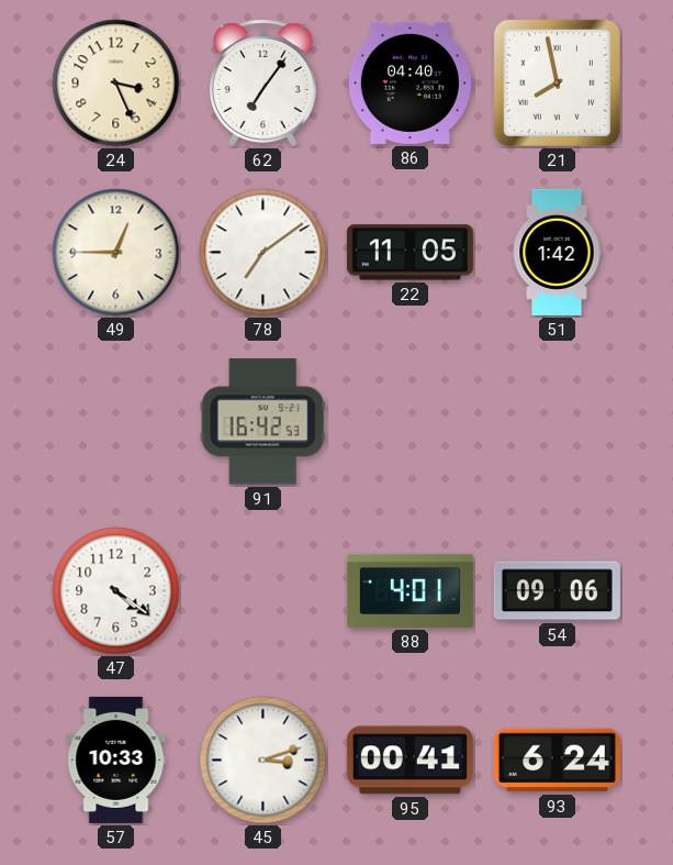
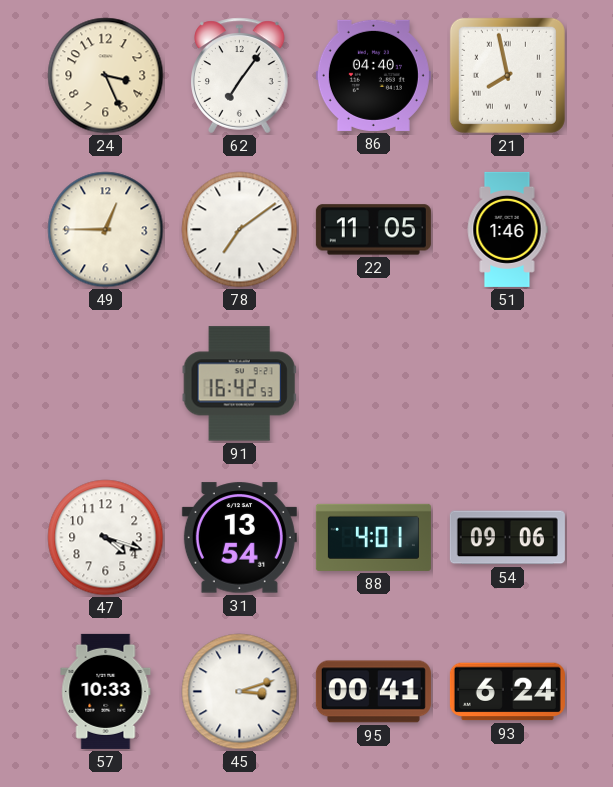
51: 1:42 -> 1:46 (507, 229)
47: 4:21 -> 4:18 (106, 538)
31: none -> 13:54 (239, 538)
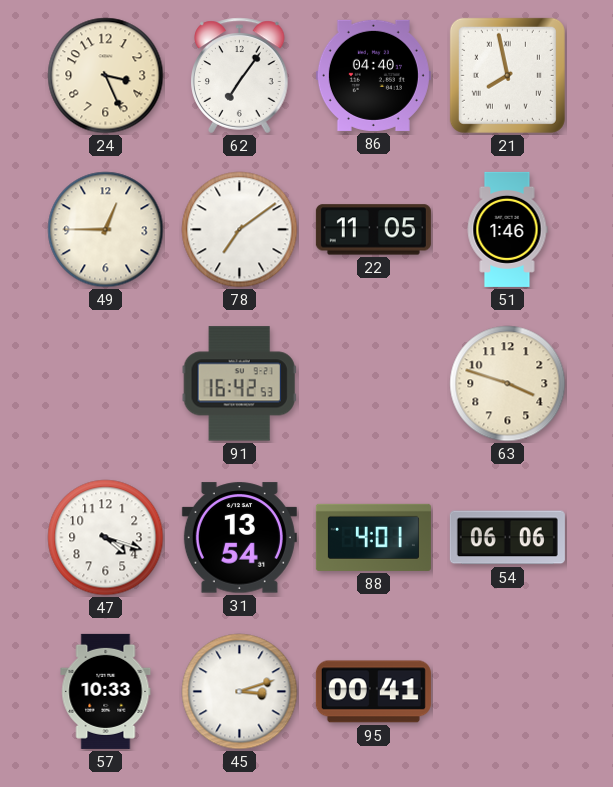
63: none -> 3:48 (508, 384)
54: 09:06 -> 06:06 (507, 538)
93: 6:24 -> none (507, 692)
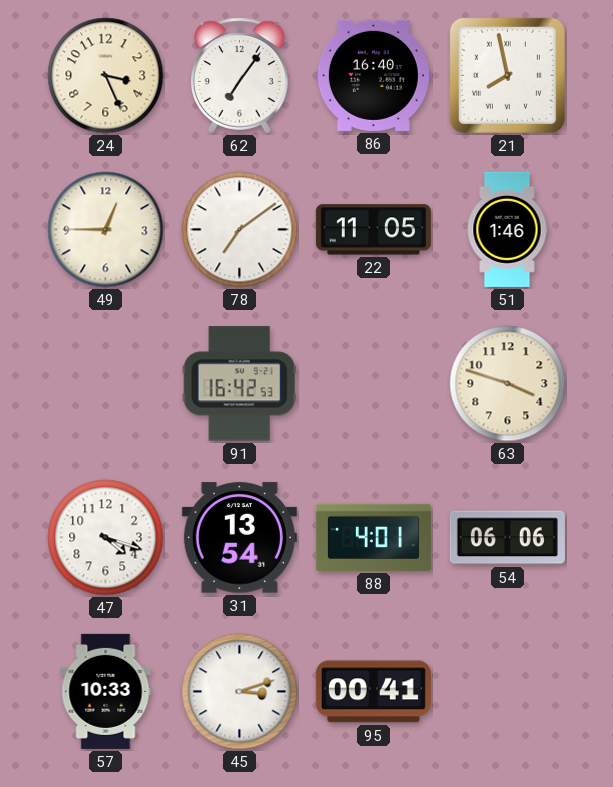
86: 04:40 -> 16:40 (373, 75)
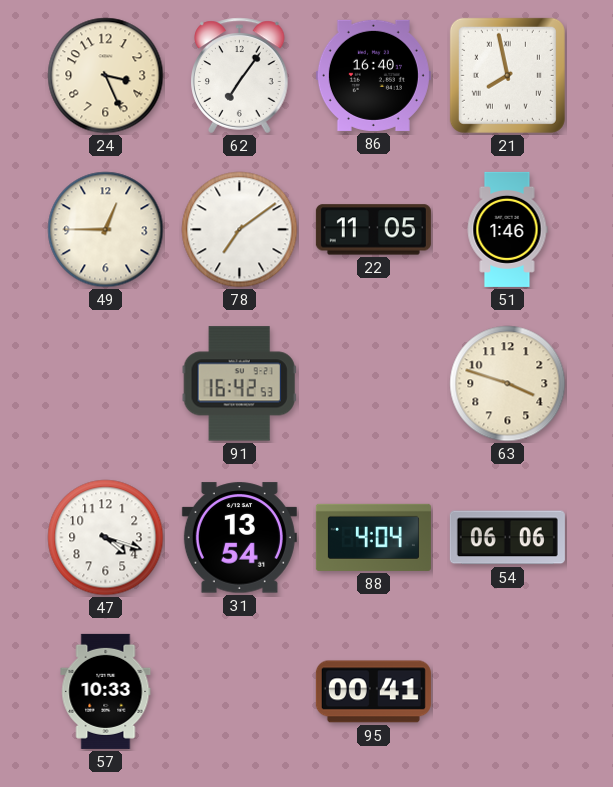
88: 4:01 -> 4:04 (373, 537)
45: 3:12 -> none (240, 692)
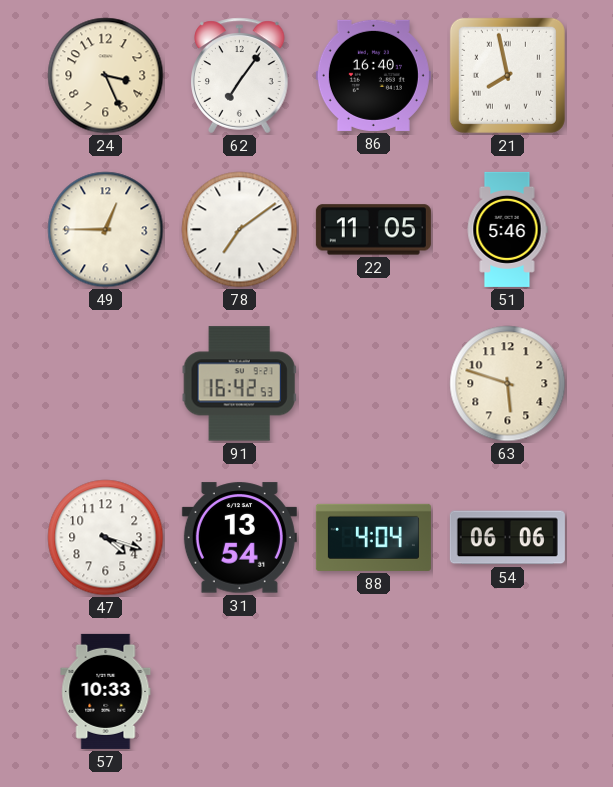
51: 1:46 -> 5:46 (507, 229)
63: 3:48 -> 5:48 (508, 384)
95: 00:41 -> none (373, 692)
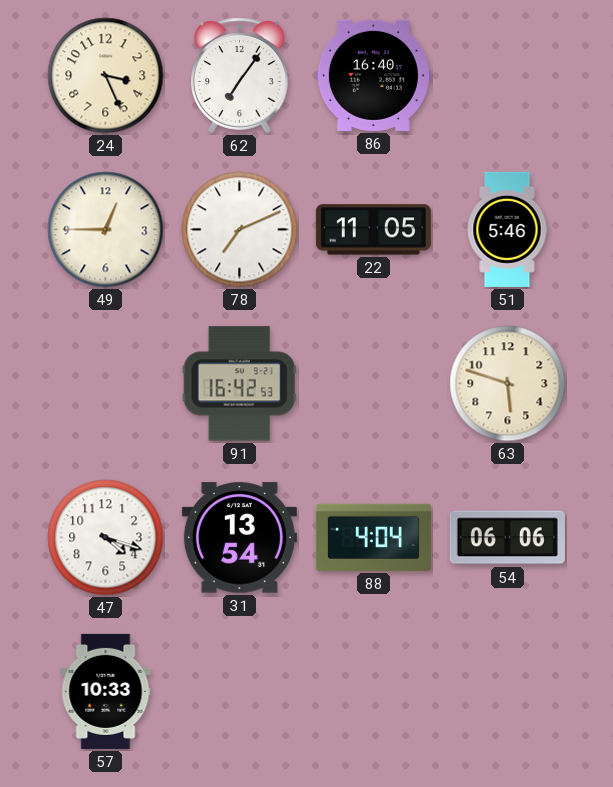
21: 7:58 -> none (507, 75)
78: 7:09 -> 7:11 (240, 230)
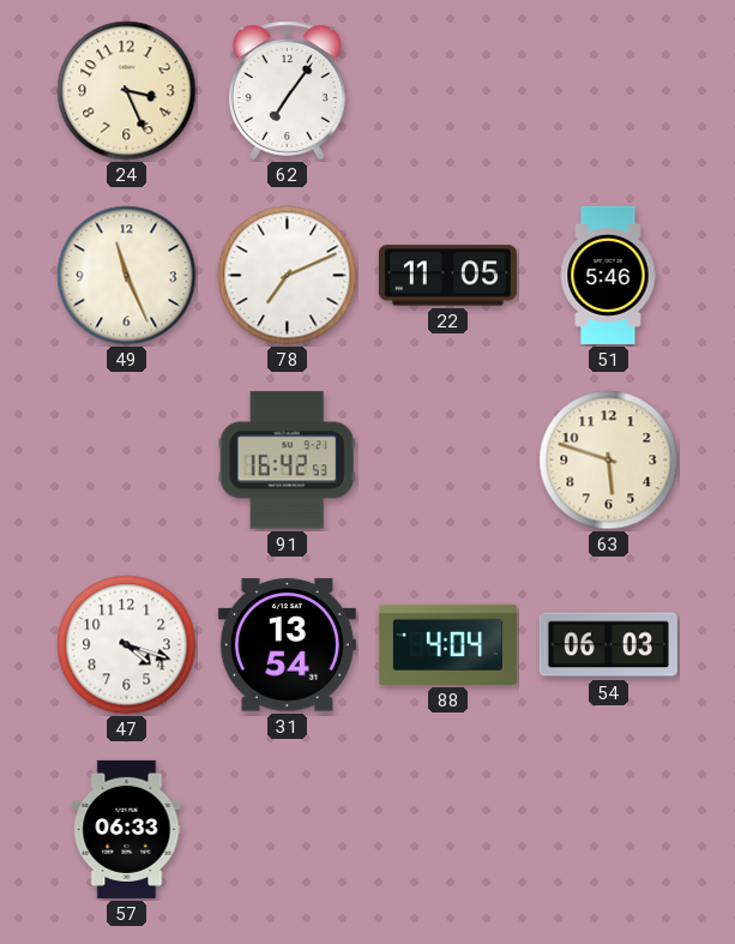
86: 16:40 -> none (373, 75)
49: 12:45 -> 11:26 (127, 276)
54: 06:06 -> 06:03 (608, 645)
57: 10:33 -> 06:33 (127, 829)
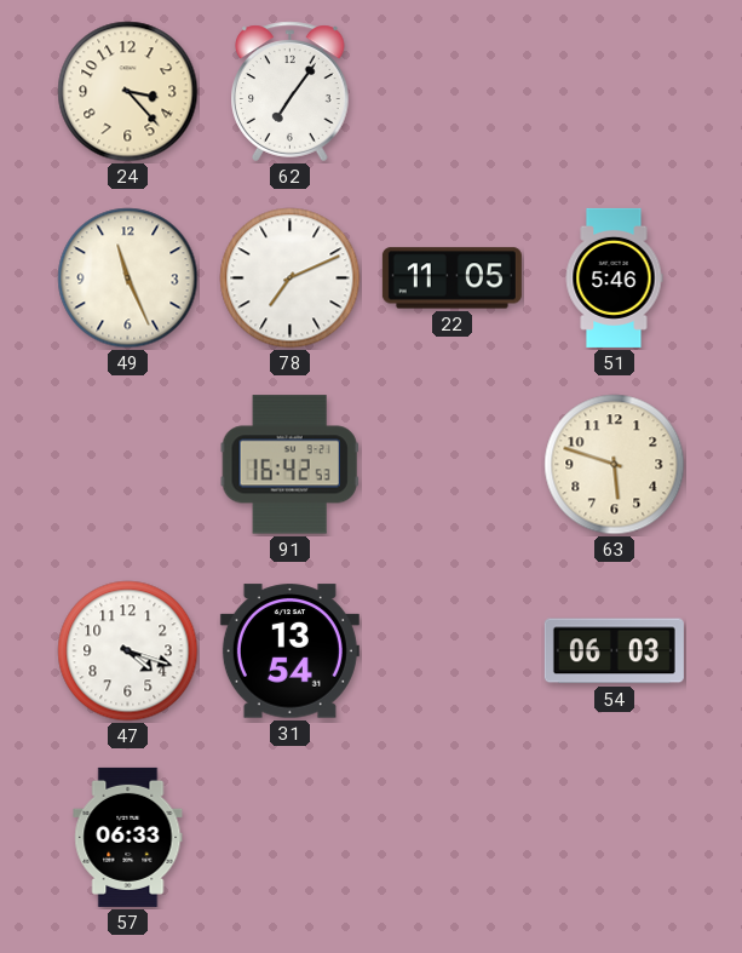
24: 3:26 -> 3:23 (128, 92)
88: 4:04 -> none (447, 644)
